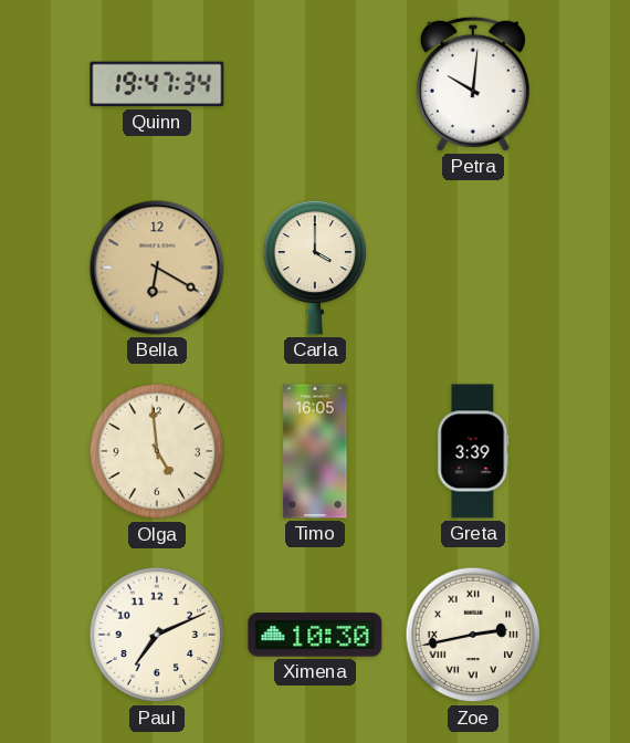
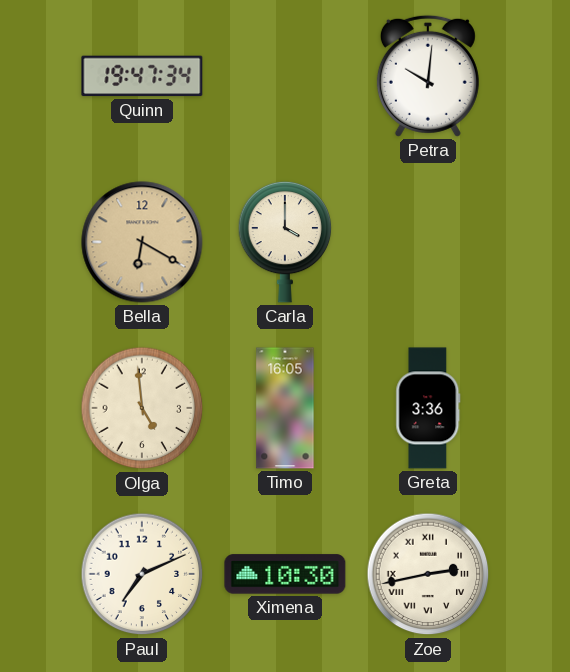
Greta: 3:39 -> 3:36 (428, 408)
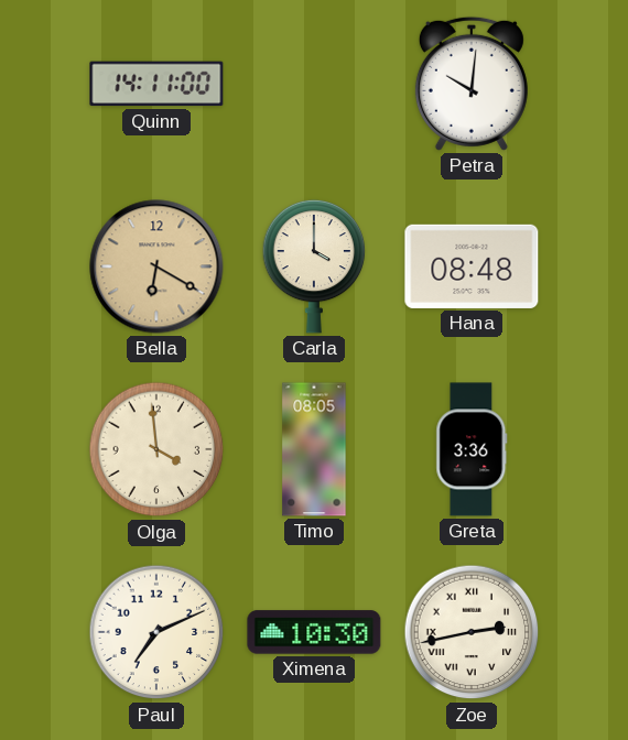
Quinn: 19:47 -> 14:11 (156, 84)
Hana: none -> 08:48 (472, 266)
Olga: 4:59 -> 3:59 (156, 449)
Timo: 16:05 -> 08:05 (314, 449)
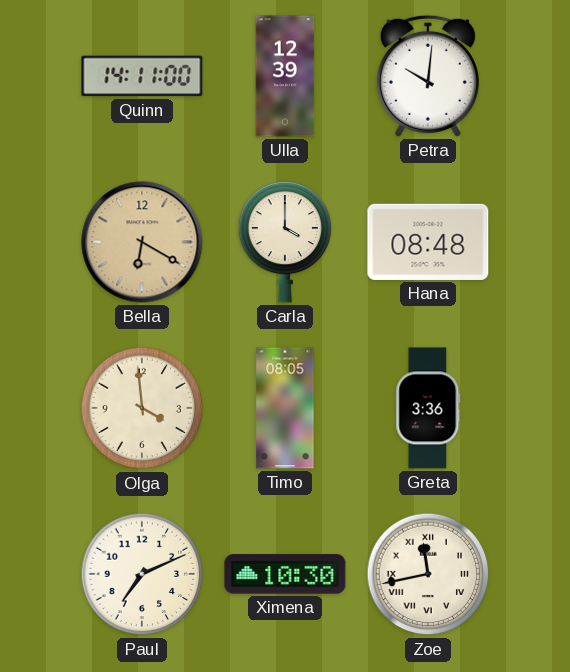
Ulla: none -> 12:39 (285, 76)
Zoe: 2:43 -> 11:43 (428, 574)
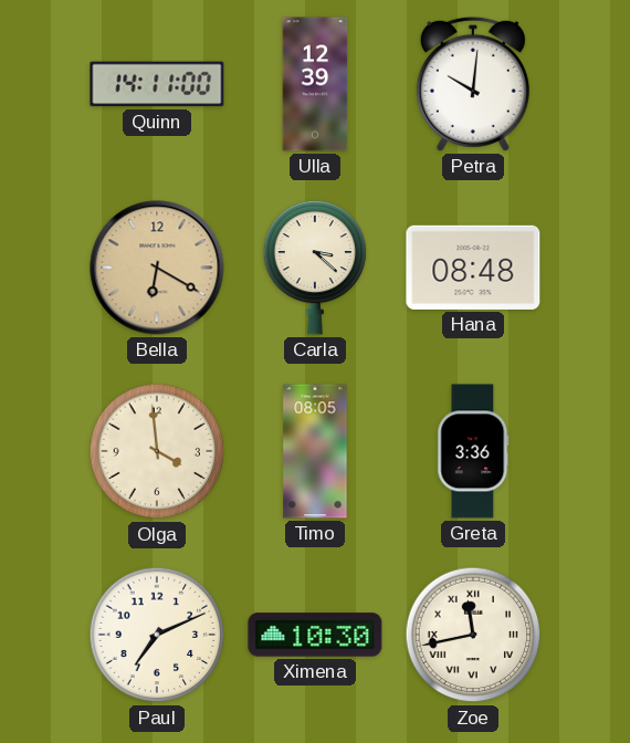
Carla: 4:00 -> 3:22 (315, 268)
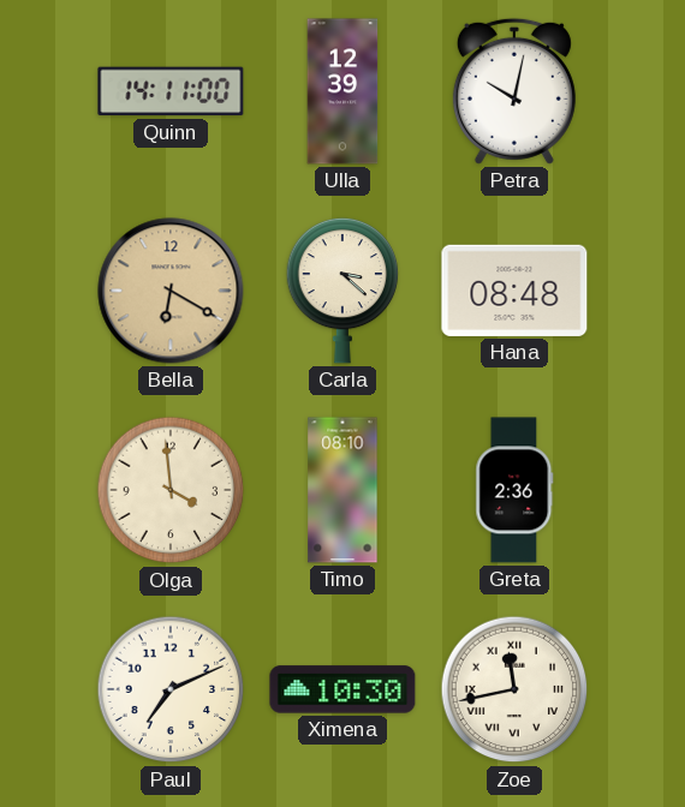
Petra: 10:01 -> 10:02 (514, 91)
Timo: 08:05 -> 08:10 (342, 490)
Greta: 3:36 -> 2:36 (514, 490)
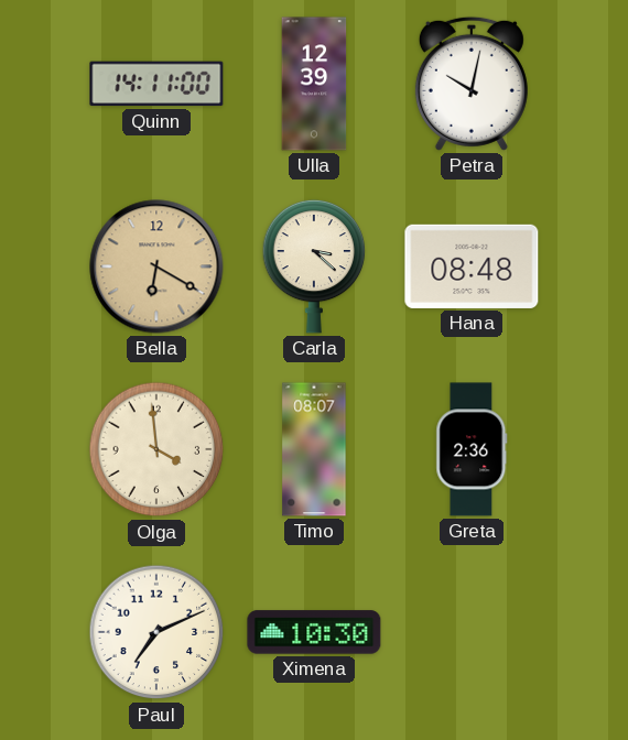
Timo: 08:10 -> 08:07 (314, 449)
Zoe: 11:43 -> none (514, 689)
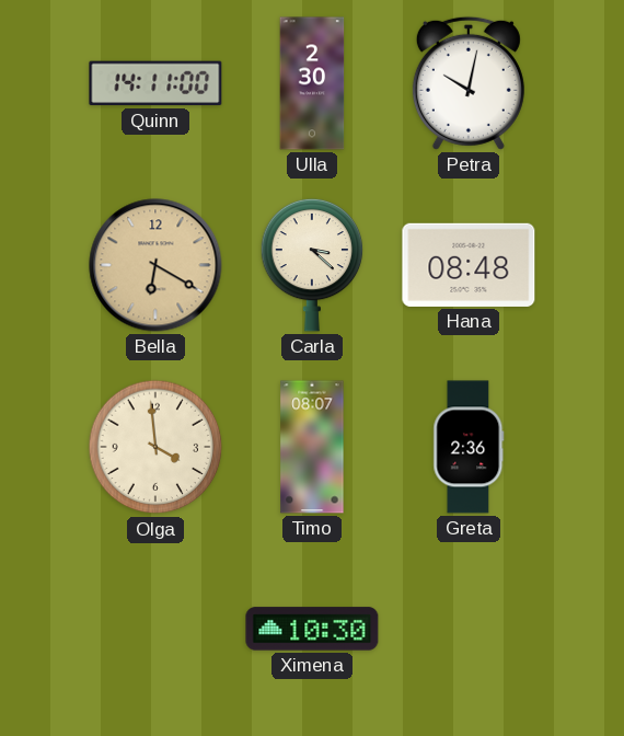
Ulla: 12:39 -> 2:30 (312, 83)
Paul: 7:11 -> none (156, 632)
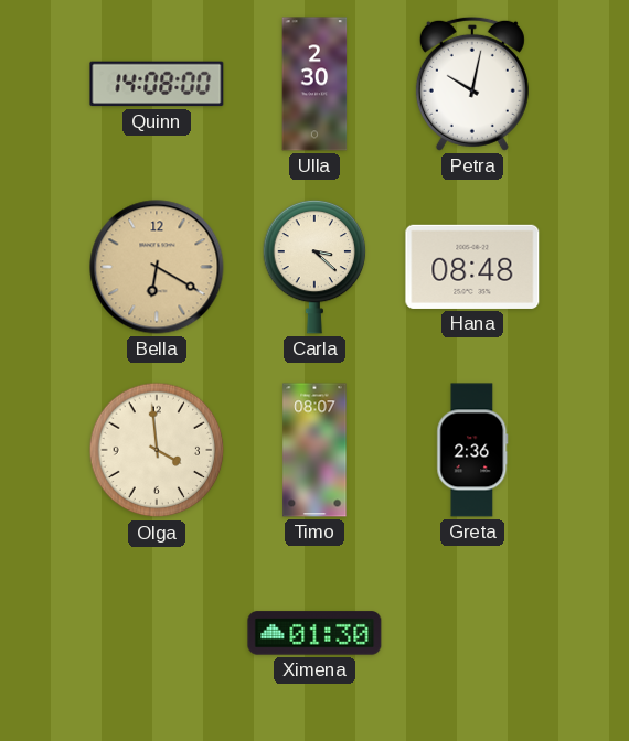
Quinn: 14:11 -> 14:08 (157, 84)
Ximena: 10:30 -> 01:30 (314, 633)
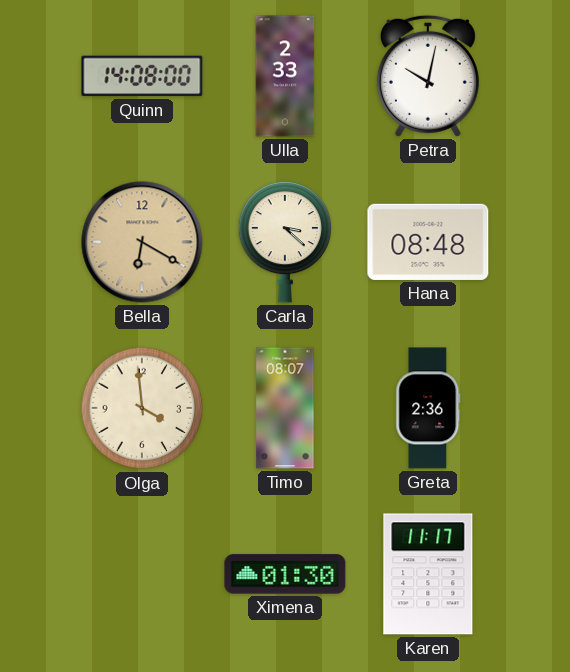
Ulla: 2:30 -> 2:33 (285, 76)
Karen: none -> 11:17 (428, 574)
